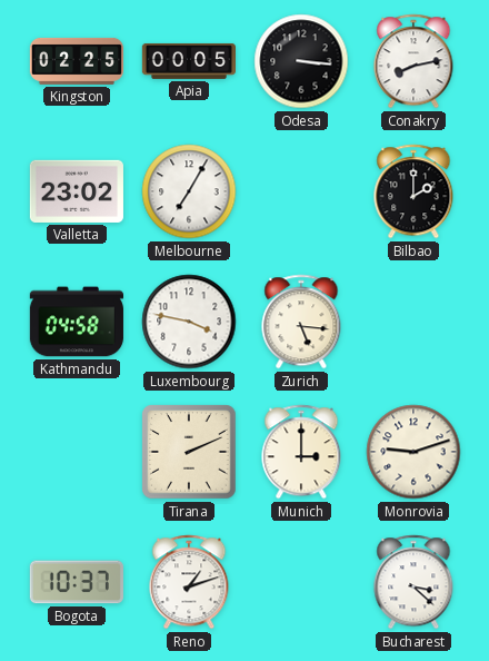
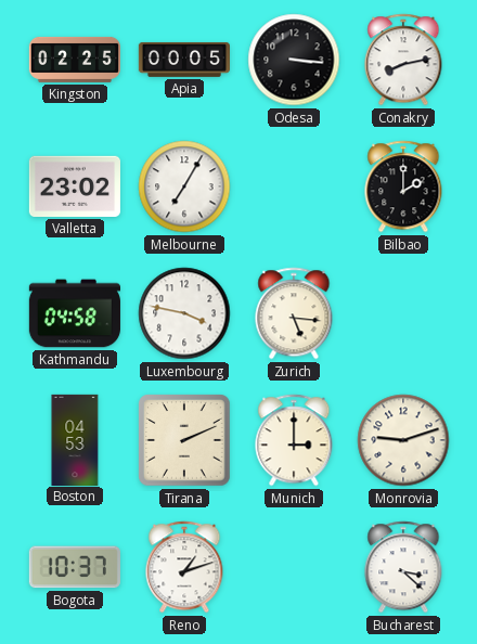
Boston: none -> 04:53 (75, 439)
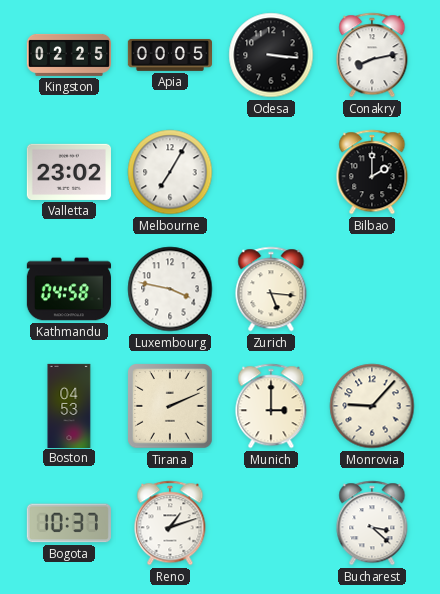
Monrovia: 9:12 -> 9:07 (372, 406)
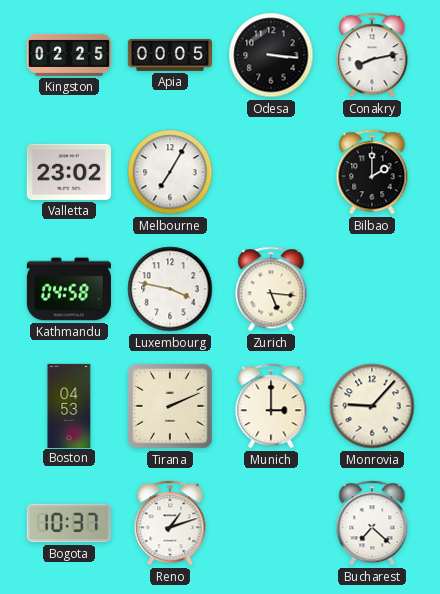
Bucharest: 3:22 -> 7:22 (372, 523)
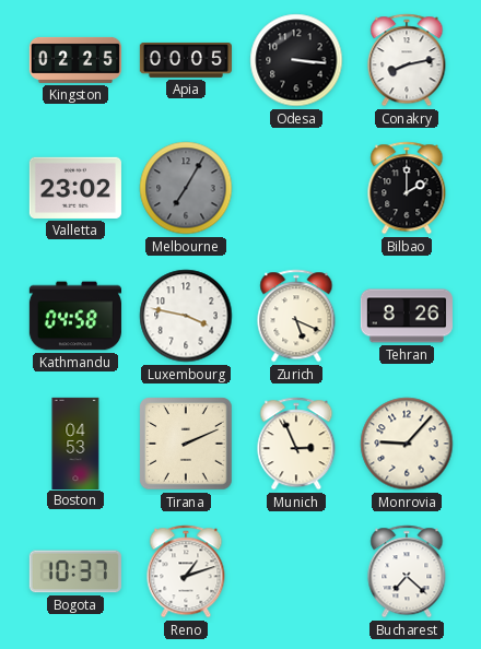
Melbourne dial: white -> grey (186, 188)
Zurich: 5:16 -> 5:19 (296, 316)
Tehran: none -> 8:26 (407, 316)
Munich: 3:00 -> 2:56 (296, 444)
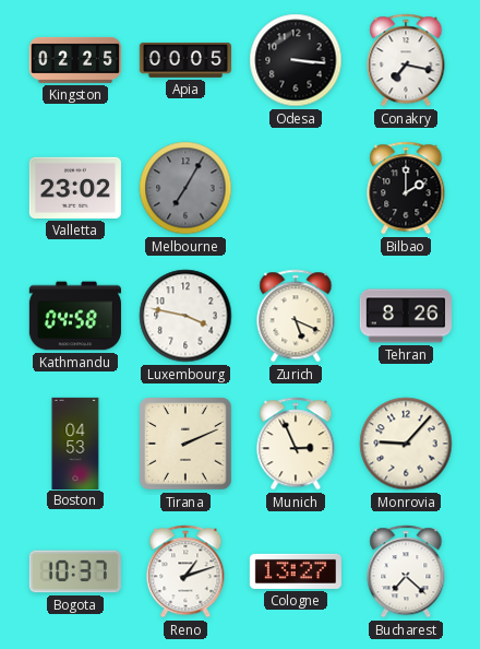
Conakry: 8:13 -> 7:17 (406, 60)
Cologne: none -> 13:27 (296, 571)
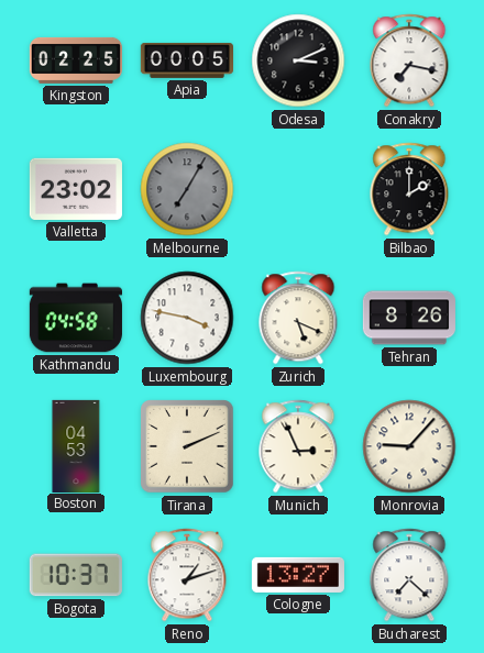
Odesa: 3:16 -> 3:11 (298, 60)
